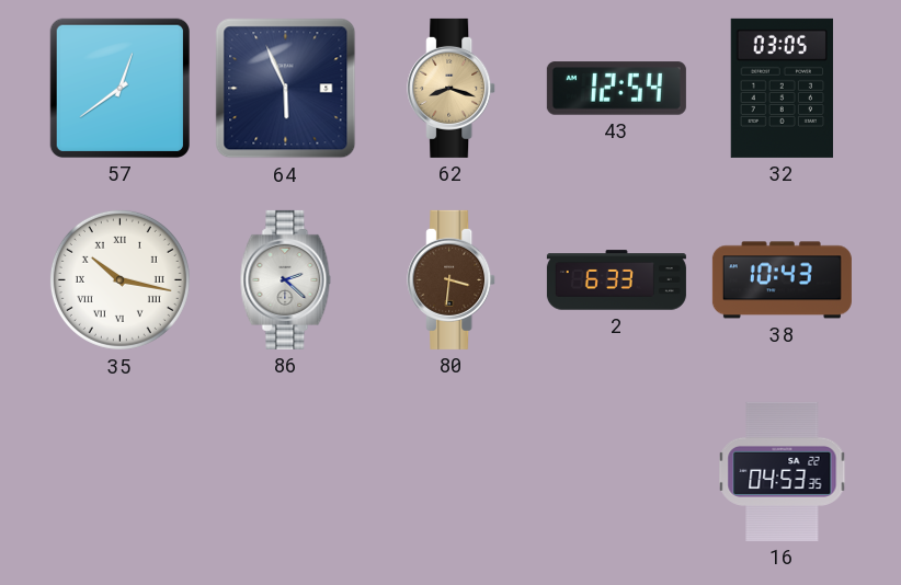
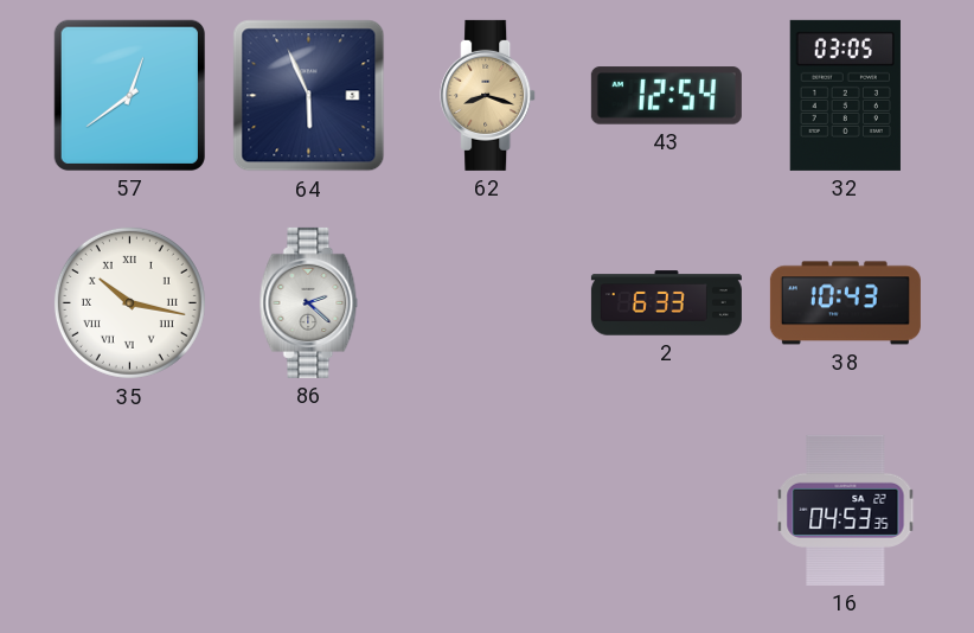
80: 3:31 -> none (452, 279)
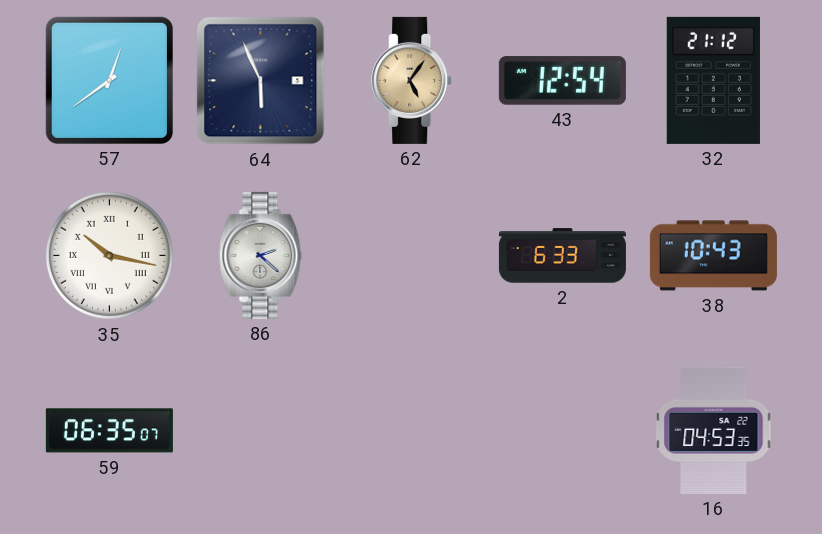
62: 8:18 -> 5:06 (412, 80)
32: 03:05 -> 21:12 (713, 80)
59: none -> 06:35 (109, 431)
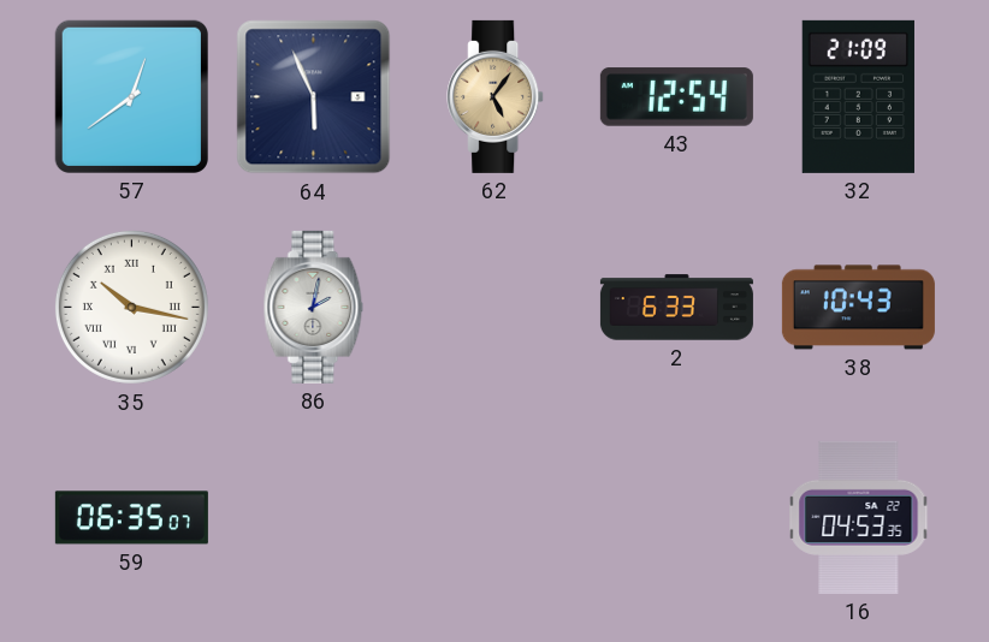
32: 21:12 -> 21:09 (858, 96)
86: 2:22 -> 2:02 (314, 307)
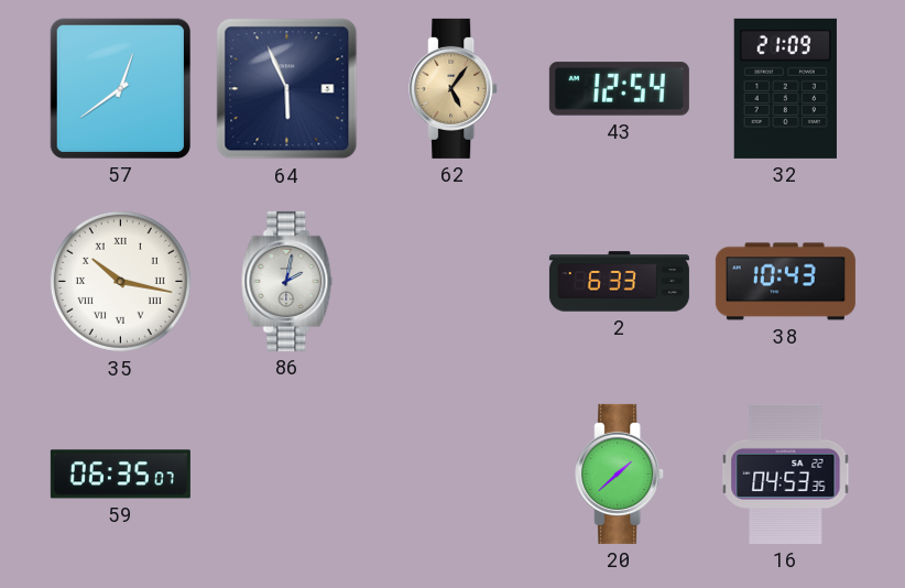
20: none -> 1:38 (620, 473)
